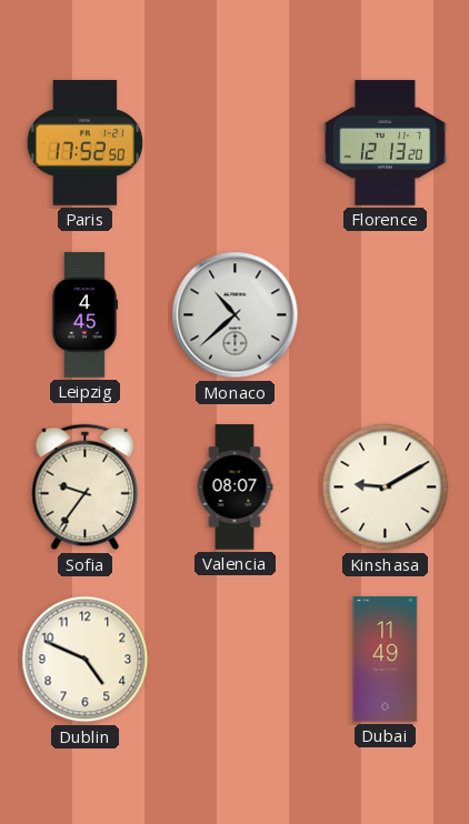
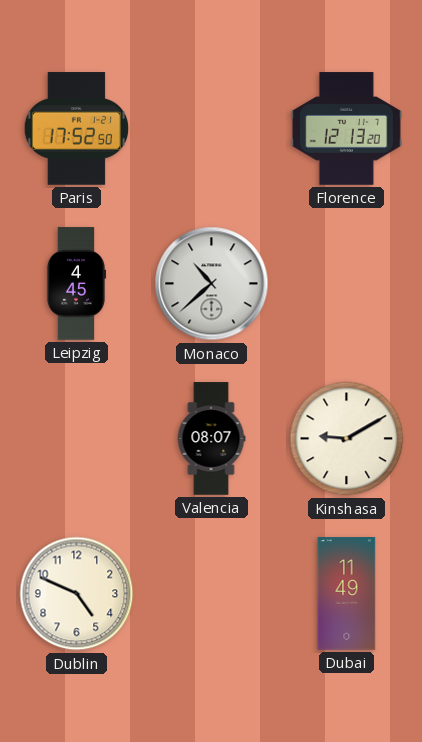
Sofia: 9:36 -> none (86, 488)
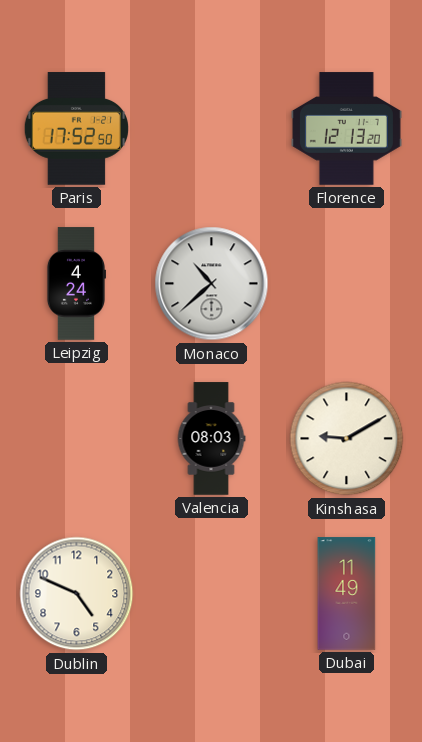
Leipzig: 4:45 -> 4:24 (75, 284)
Valencia: 08:07 -> 08:03 (211, 439)
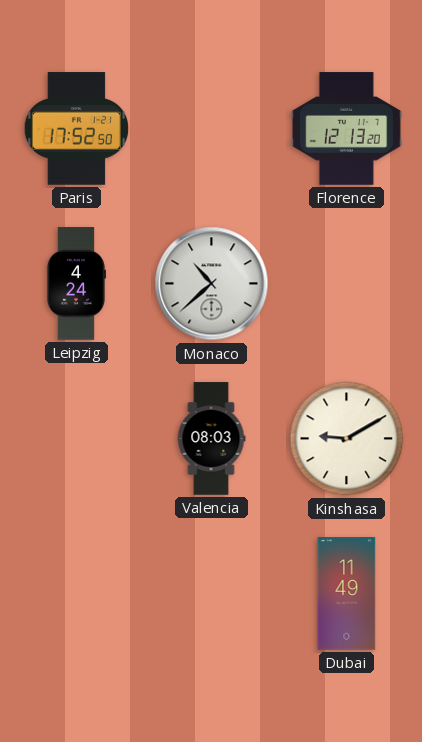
Dublin: 4:49 -> none (77, 594)
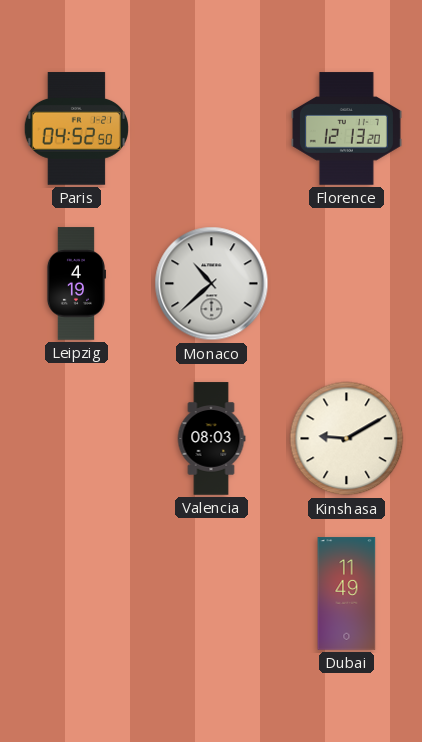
Paris: 17:52 -> 04:52 (76, 129)
Leipzig: 4:24 -> 4:19 (75, 284)
